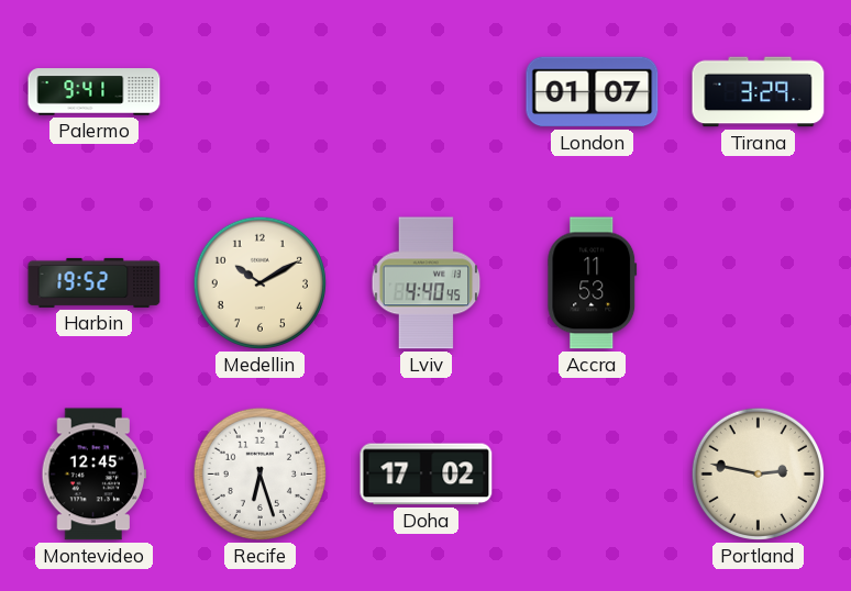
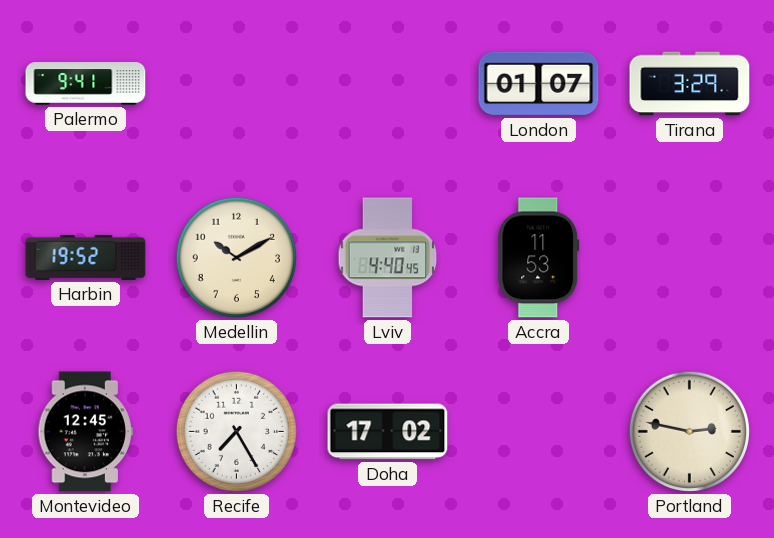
Recife: 6:27 -> 7:25 (236, 431)
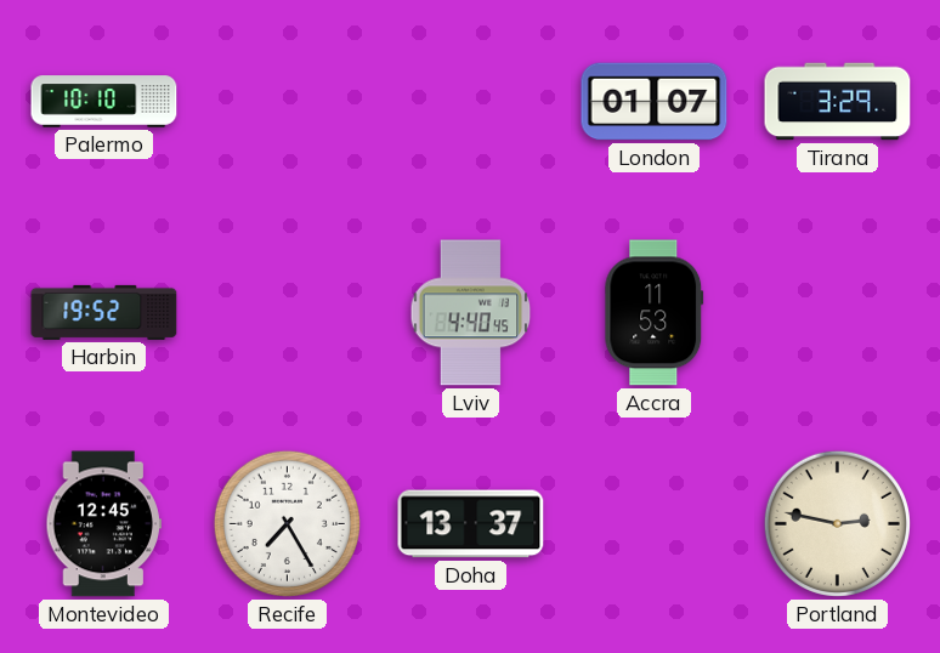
Palermo: 9:41 -> 10:10 (104, 102)
Medellin: 10:10 -> none (236, 257)
Doha: 17:02 -> 13:37 (471, 524)
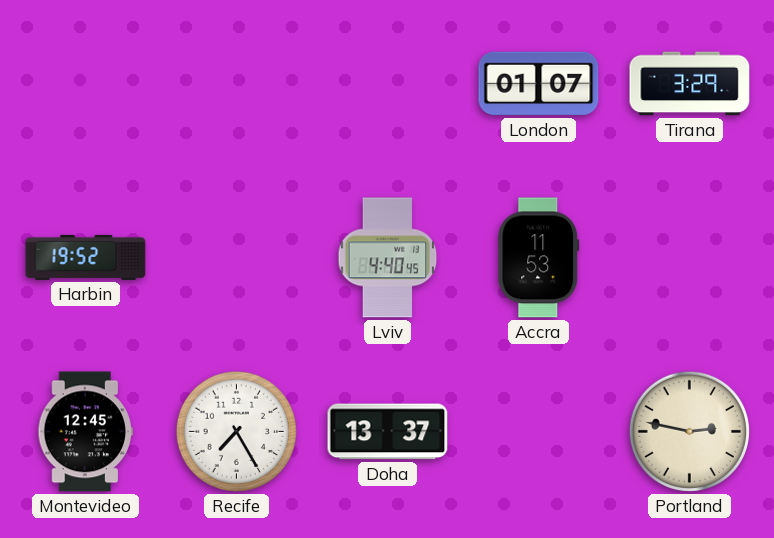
Palermo: 10:10 -> none (104, 102)
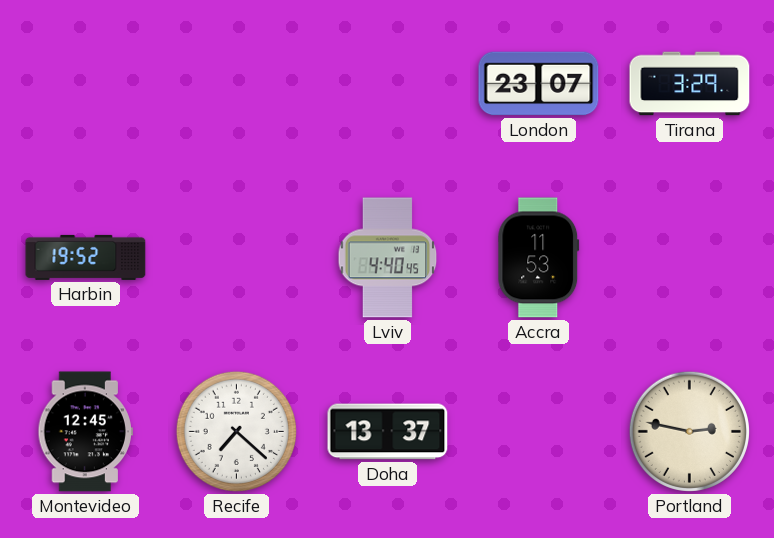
London: 01:07 -> 23:07 (539, 84)
Recife: 7:25 -> 7:22 (236, 431)
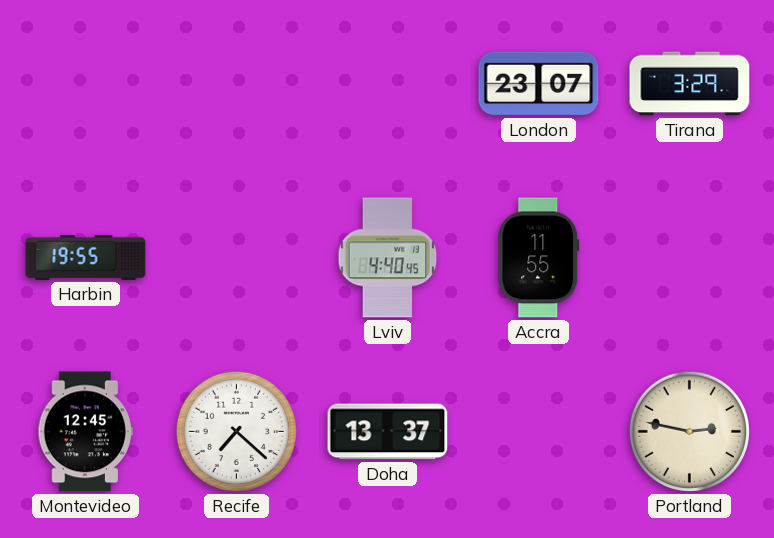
Harbin: 19:52 -> 19:55 (86, 257)
Accra: 11:53 -> 11:55 (539, 258)
